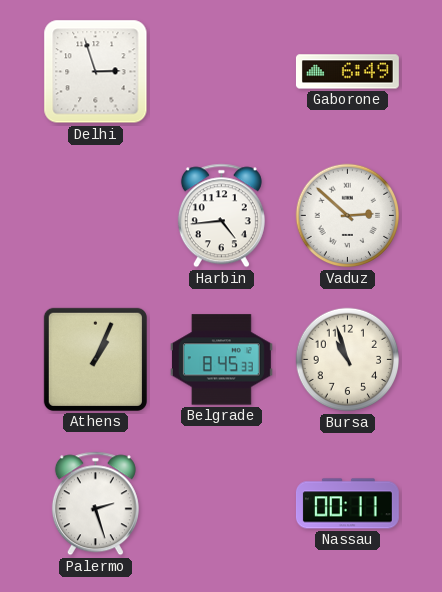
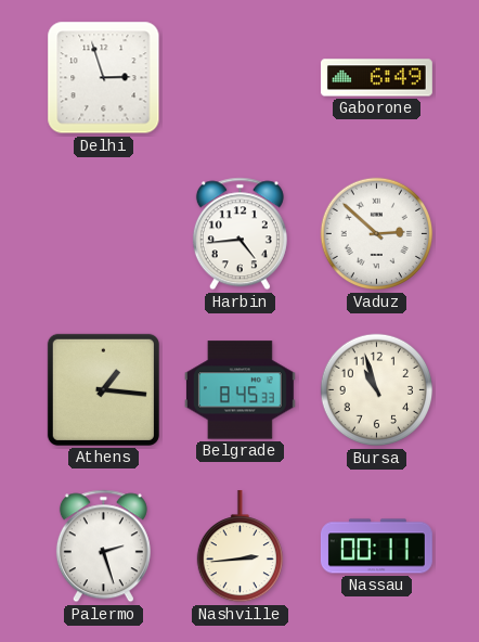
Athens: 1:04 -> 1:16 (103, 389)
Nashville: none -> 2:44 (239, 547)
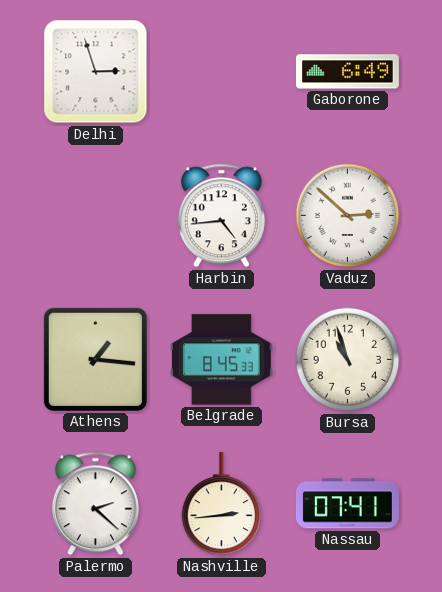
Palermo: 2:27 -> 2:22 (95, 504)
Nassau: 00:11 -> 07:41 (347, 504)
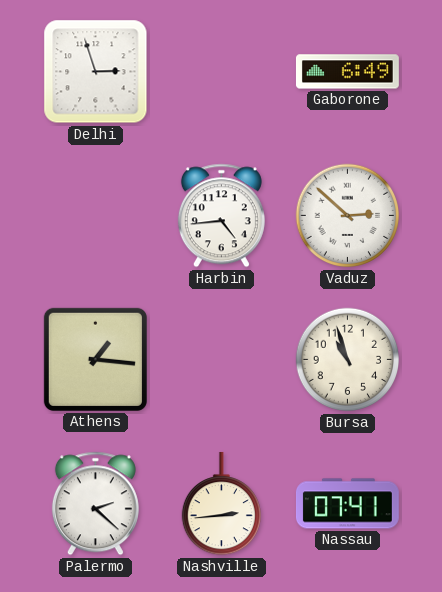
Belgrade: 8:45 -> none (221, 360)
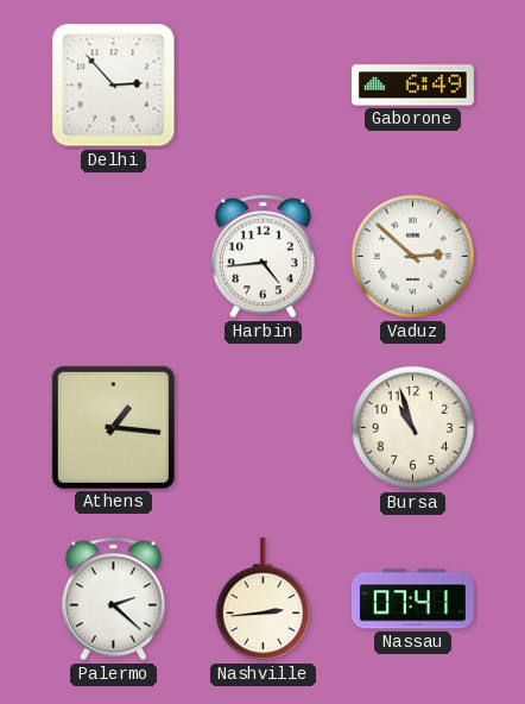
Delhi: 2:57 -> 2:53 (114, 86)
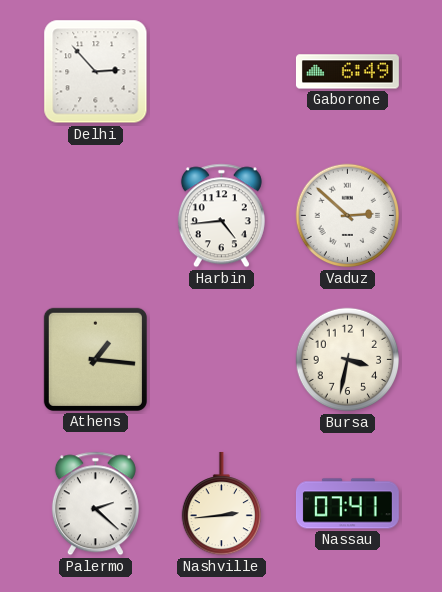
Bursa: 10:57 -> 3:32 (348, 360)
